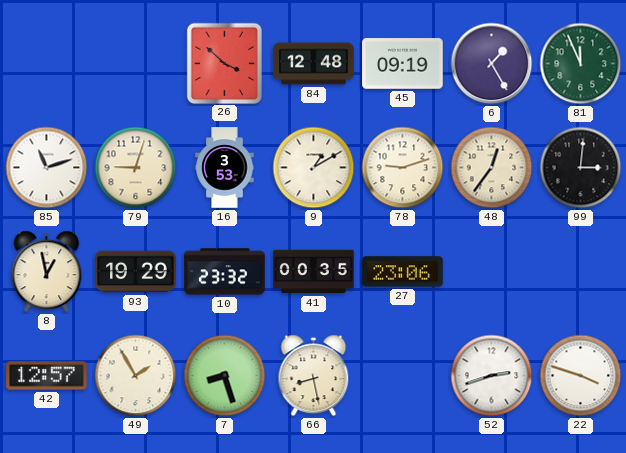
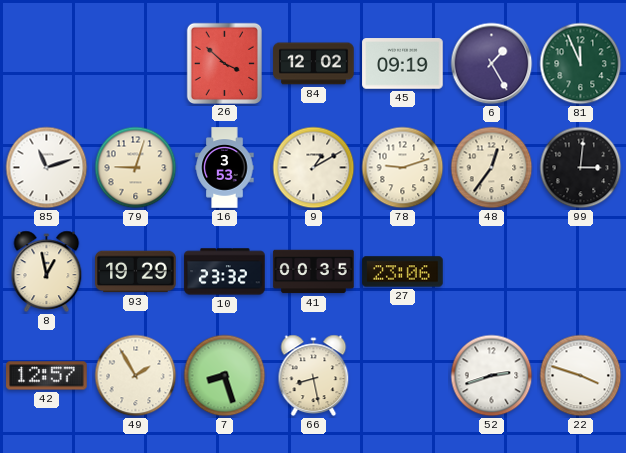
84: 12:48 -> 12:02 (314, 64)
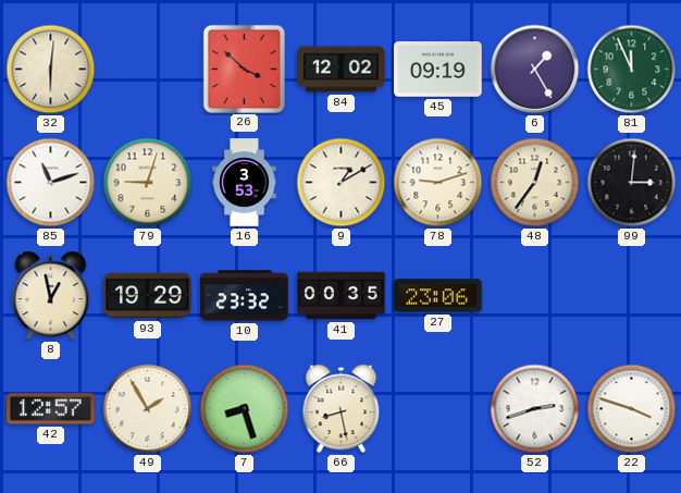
32: none -> 6:01 (51, 70)
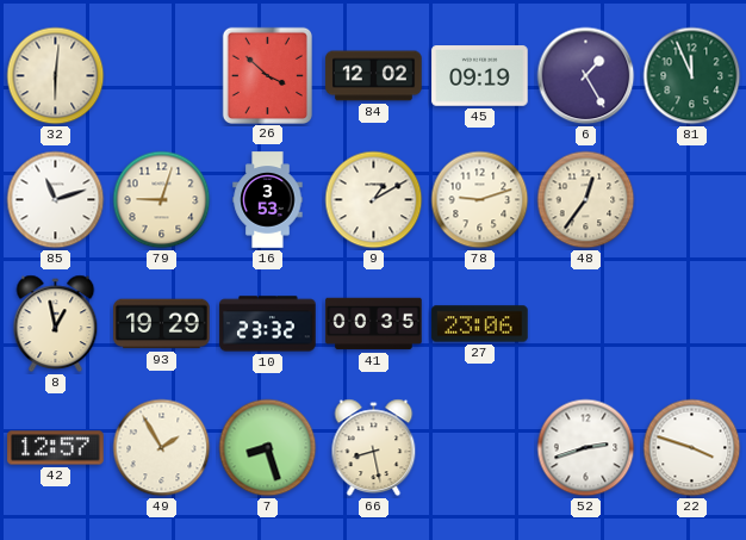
99: 3:01 -> none (632, 183)
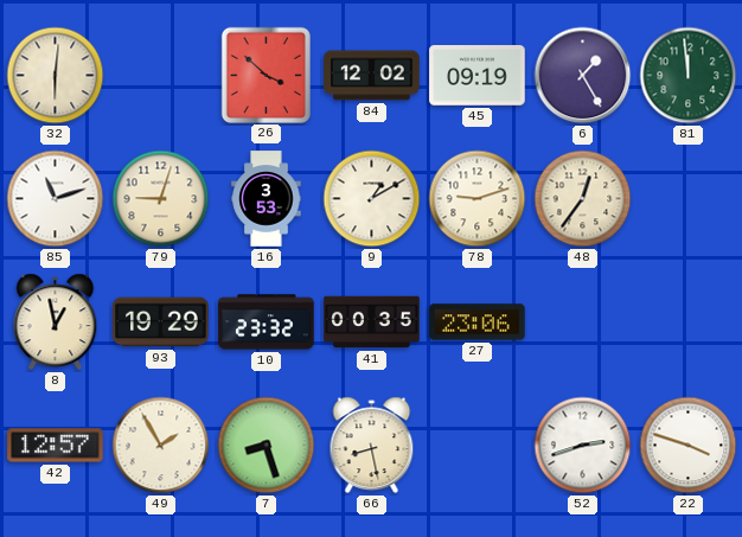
81: 11:56 -> 11:59 (689, 76)
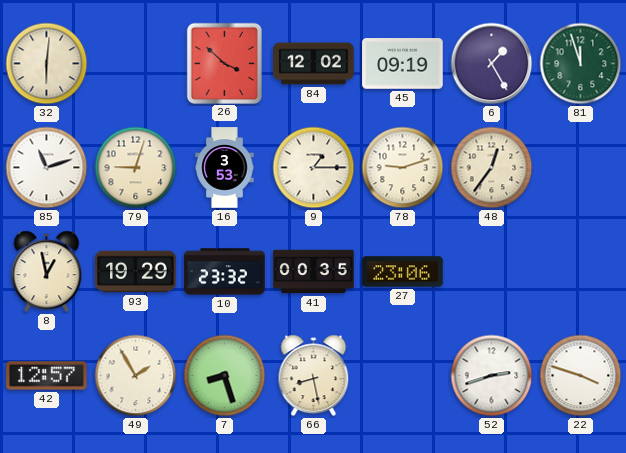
81: 11:59 -> 11:57 (581, 64)
9: 1:10 -> 1:15 (314, 168)
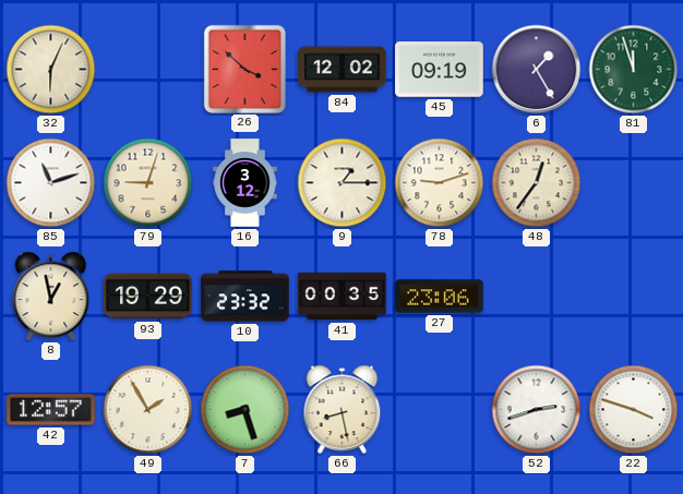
32: 6:01 -> 6:04 (51, 70)
16: 3:53 -> 3:12 (245, 183)
